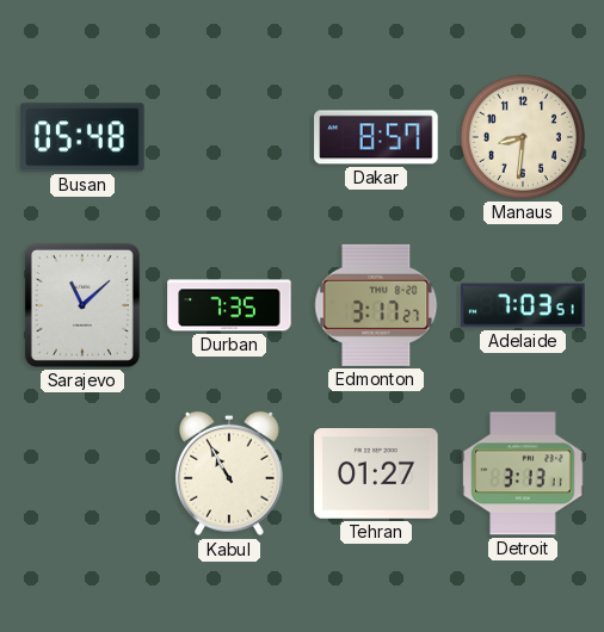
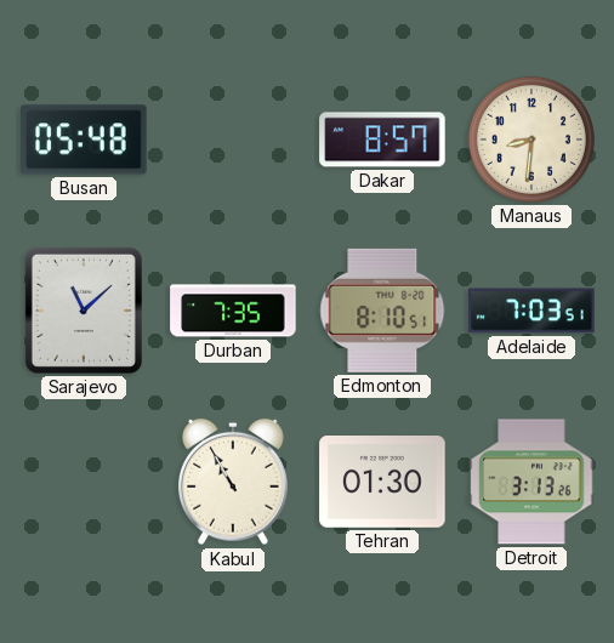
Edmonton: 3:17 -> 8:10 (382, 311)
Tehran: 01:27 -> 01:30 (382, 483)
Detroit: 3:13:11 -> 3:13:26 (531, 482)
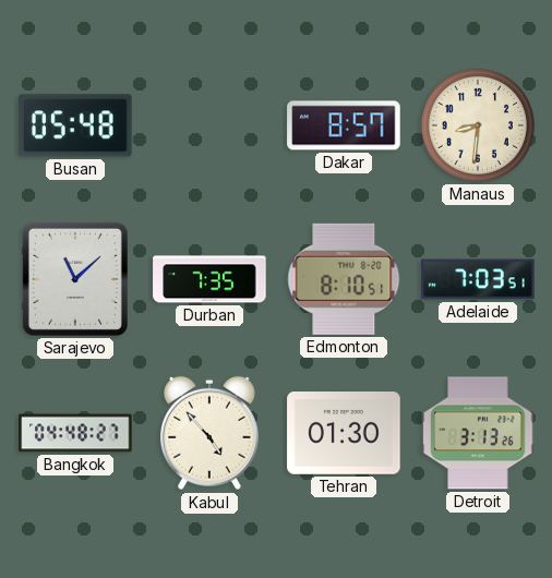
Bangkok: none -> 04:48 (75, 433)
Kabul: 10:55 -> 4:53 (209, 433)
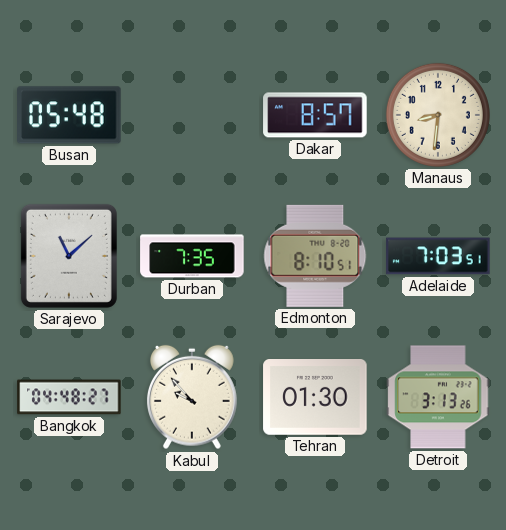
Kabul: 4:53 -> 9:53 (192, 397)
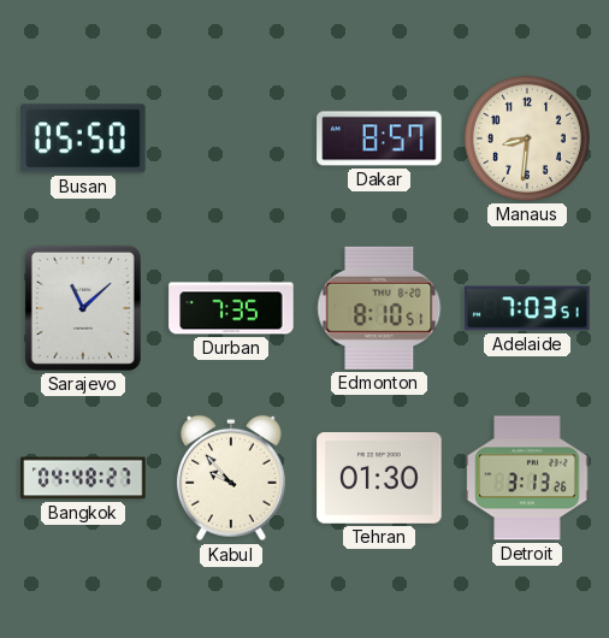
Busan: 05:48 -> 05:50 (83, 138)
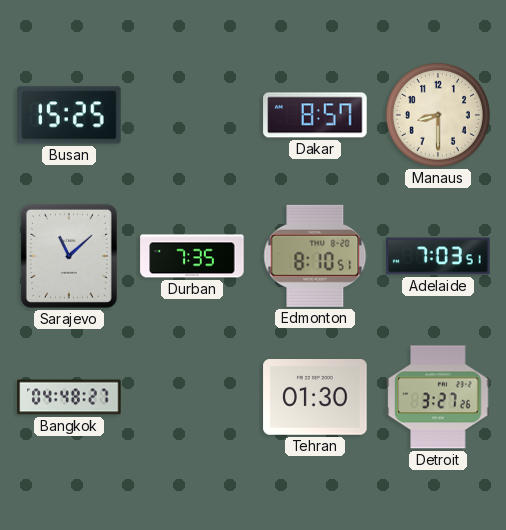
Busan: 05:50 -> 15:25 (69, 115)
Manaus: 8:31 -> 8:30 (438, 115)
Kabul: 9:53 -> none (231, 478)
Detroit: 3:13 -> 3:27 (438, 397)
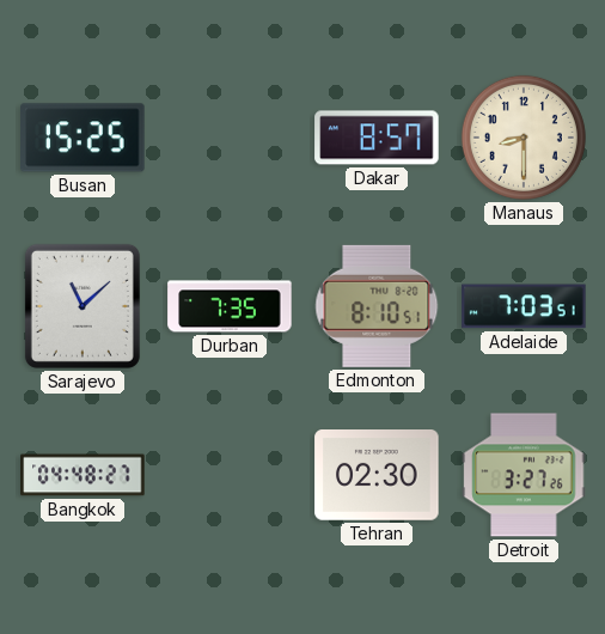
Tehran: 01:30 -> 02:30 (377, 476)
